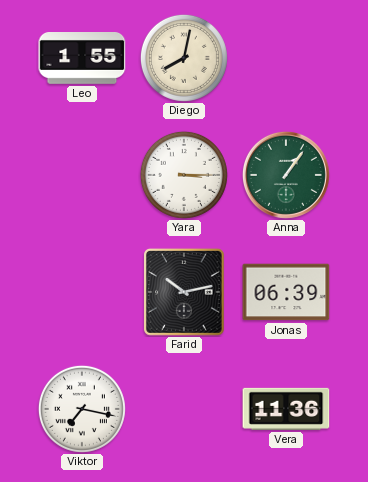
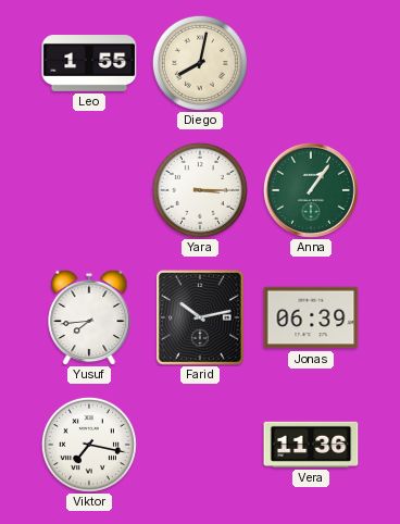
Yusuf: none -> 7:44 (89, 317)
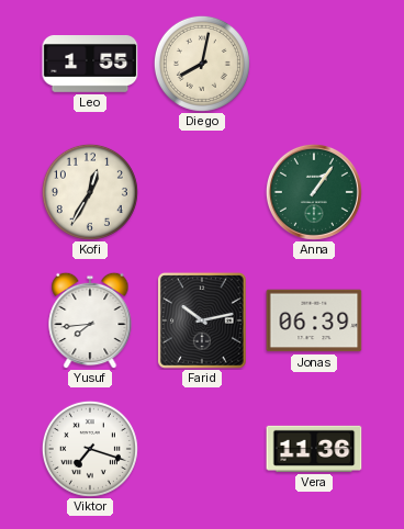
Kofi: none -> 12:35 (90, 192)
Yara: 3:15 -> none (200, 190)
Viktor: 7:17 -> 7:18 (90, 449)
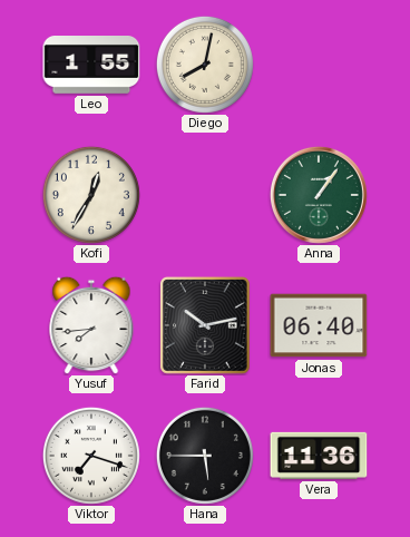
Jonas: 06:39 -> 06:40 (319, 325)
Hana: none -> 5:45 (205, 456)
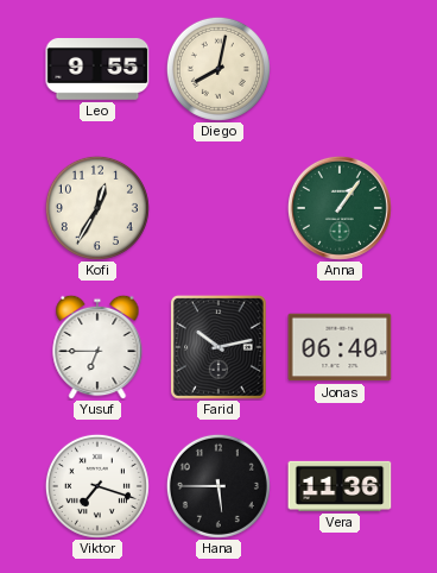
Leo: 1:55 -> 9:55 (97, 70)
Yusuf: 7:44 -> 6:45 (97, 347)
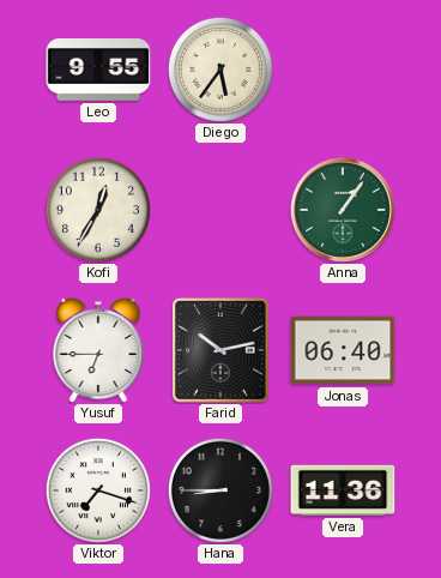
Diego: 8:02 -> 5:36 (220, 70)
Hana: 5:45 -> 8:45 (220, 490)
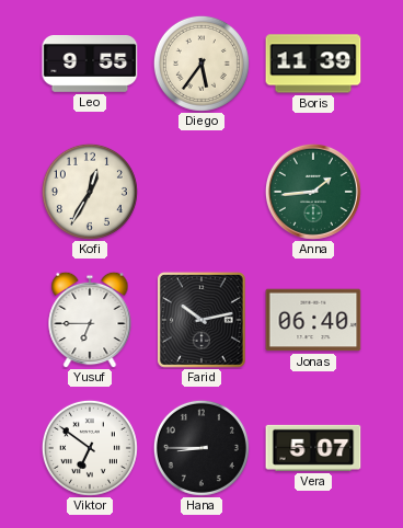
Boris: none -> 11:39 (313, 64)
Anna: 1:06 -> 1:44 (313, 192)
Viktor: 7:18 -> 6:51 (90, 448)
Vera: 11:36 -> 5:07 (313, 448)
